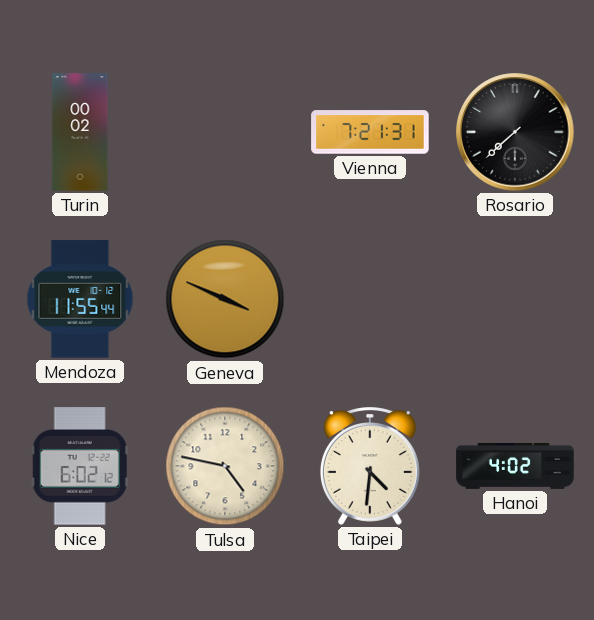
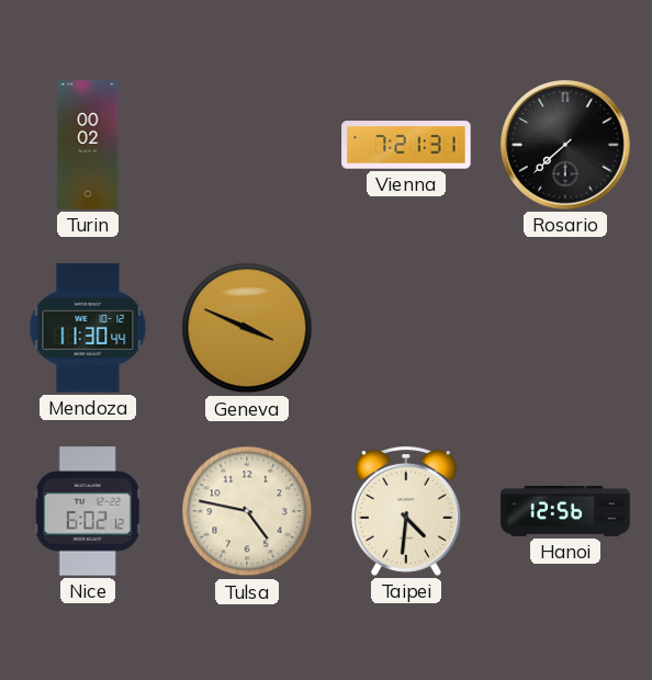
Mendoza: 11:55 -> 11:30 (88, 328)
Hanoi: 4:02 -> 12:56 (565, 511)
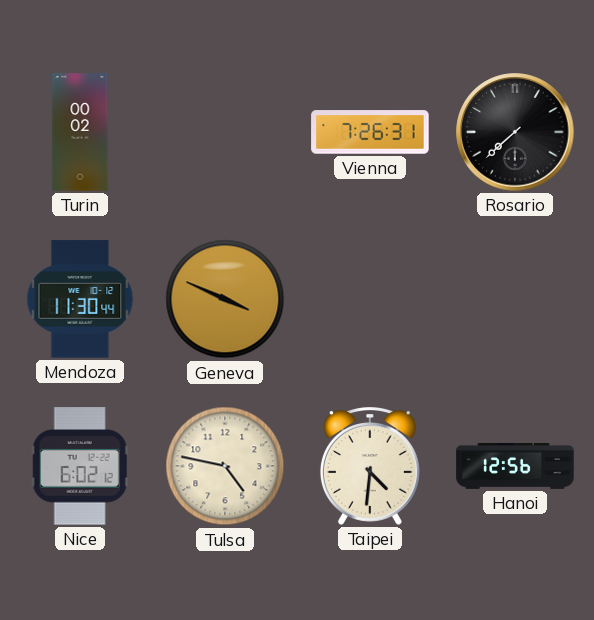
Vienna: 7:21 -> 7:26 (370, 132)
